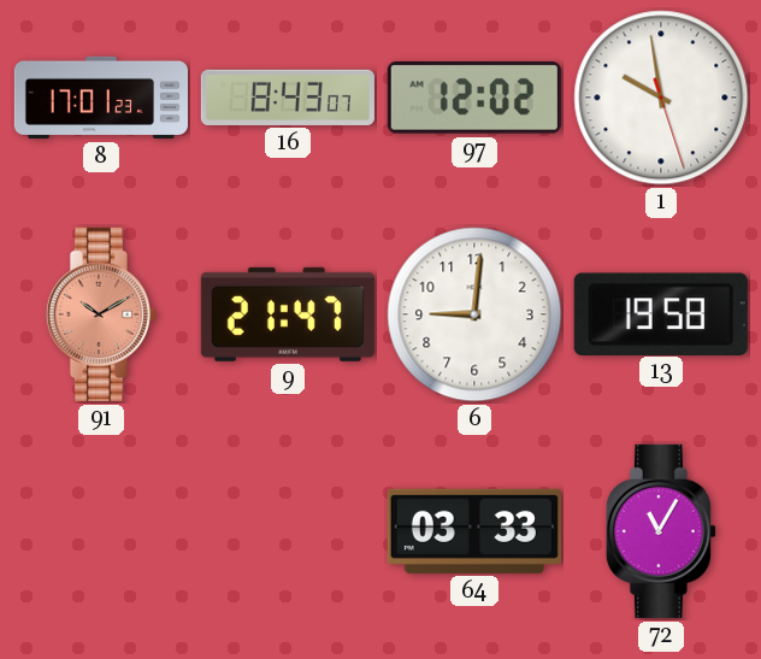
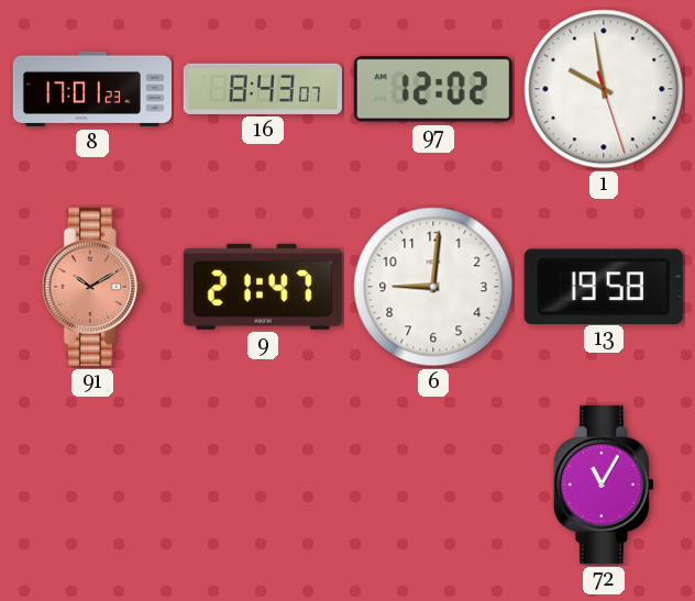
64: 03:33 -> none (474, 531)
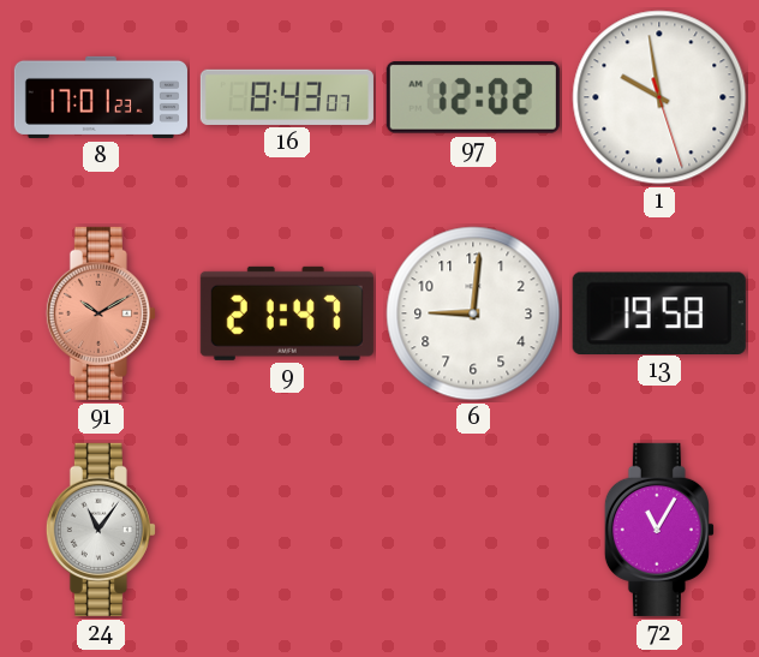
24: none -> 11:06 (101, 530)
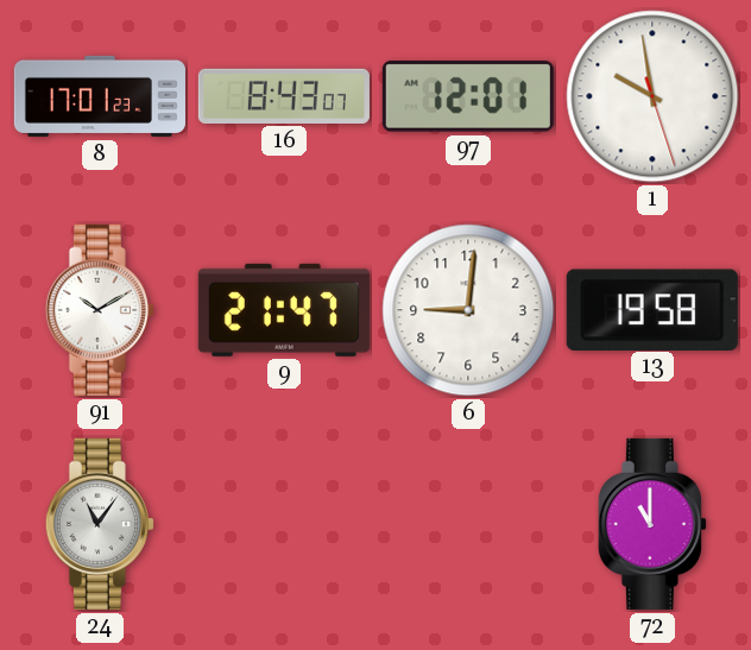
97: 12:02 -> 12:01 (468, 97)
91 dial: salmon -> white (100, 310)
72: 11:05 -> 11:00 (652, 524)
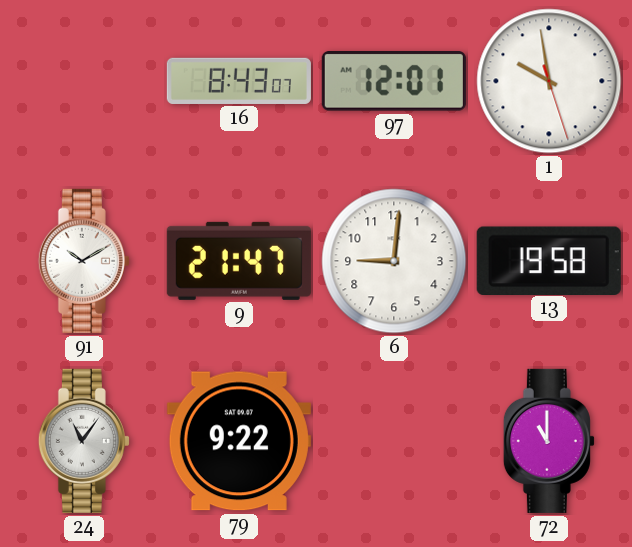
8: 17:01 -> none (100, 96)
79: none -> 9:22 (239, 441)
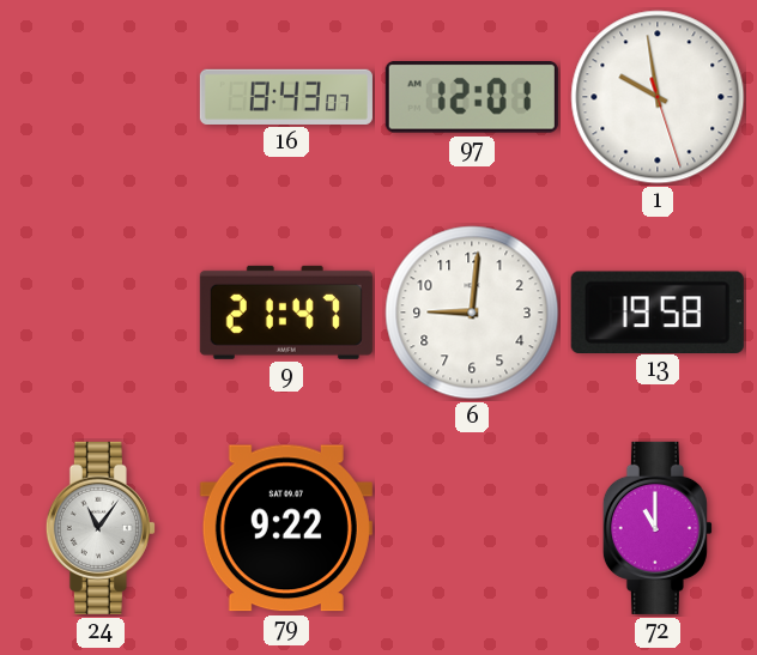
91: 10:10 -> none (84, 261)
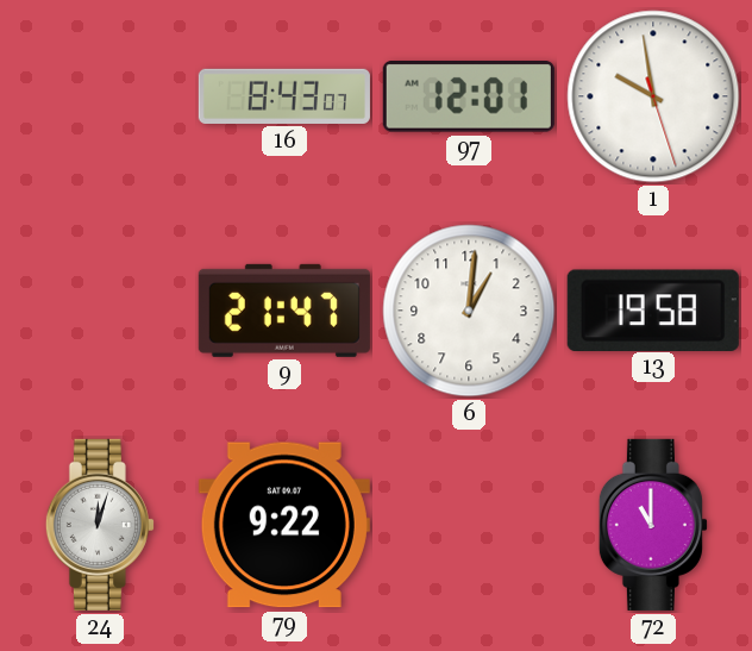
6: 9:01 -> 1:01 (469, 311)
24: 11:06 -> 12:03 (100, 525)
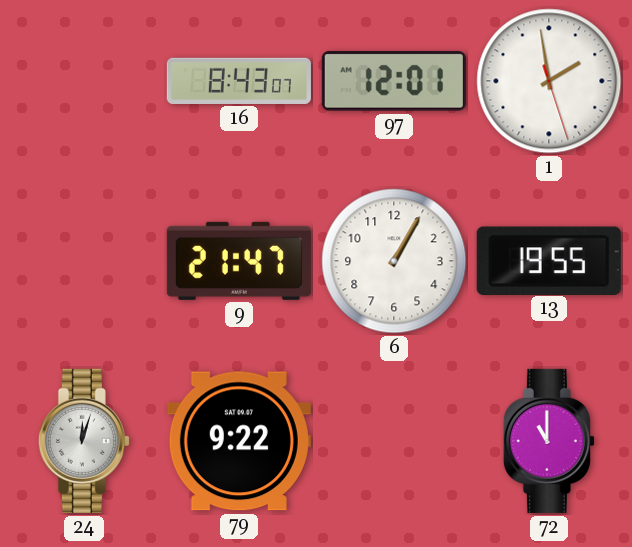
1: 9:58 -> 1:58 (549, 81)
6: 1:01 -> 1:05 (394, 261)
13: 19:58 -> 19:55 (549, 260)
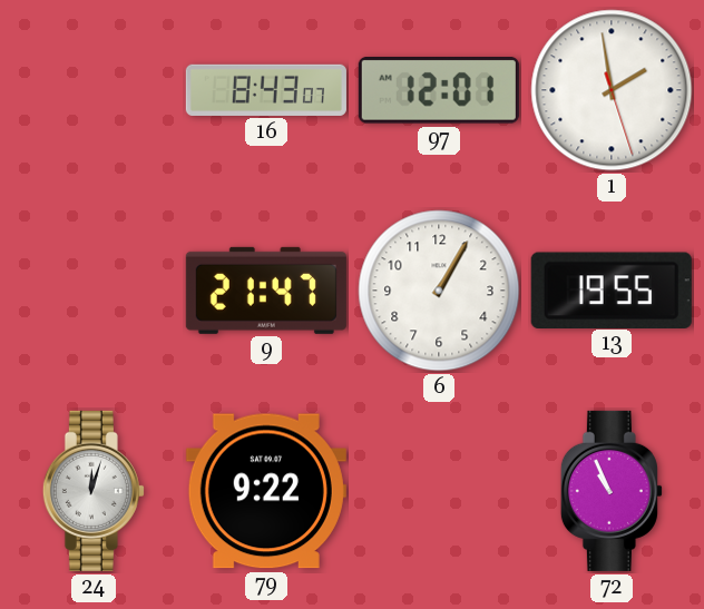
72: 11:00 -> 10:56 (612, 491)
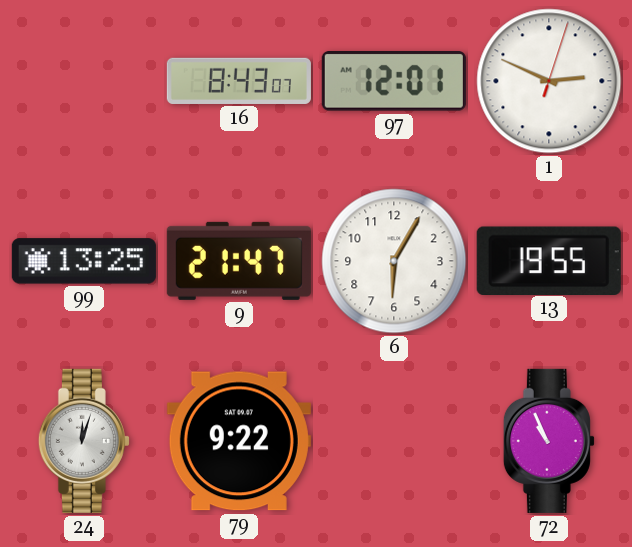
1: 1:58 -> 2:49 (549, 81)
99: none -> 13:25 (84, 261)
6: 1:05 -> 6:05 (394, 261)
